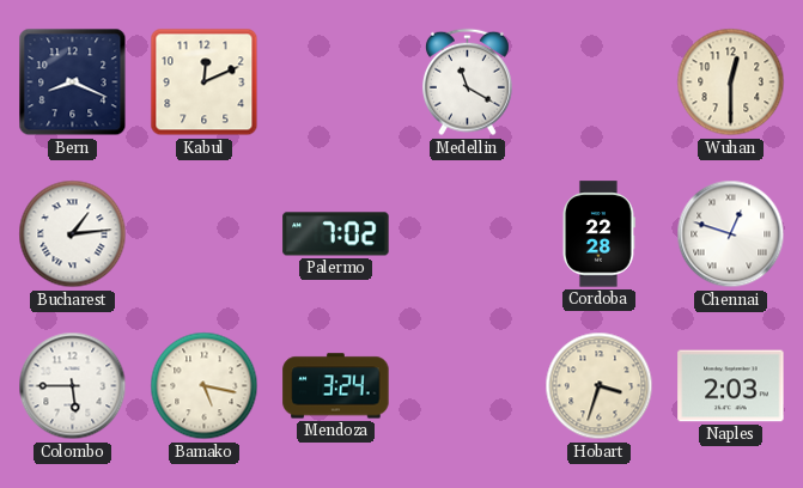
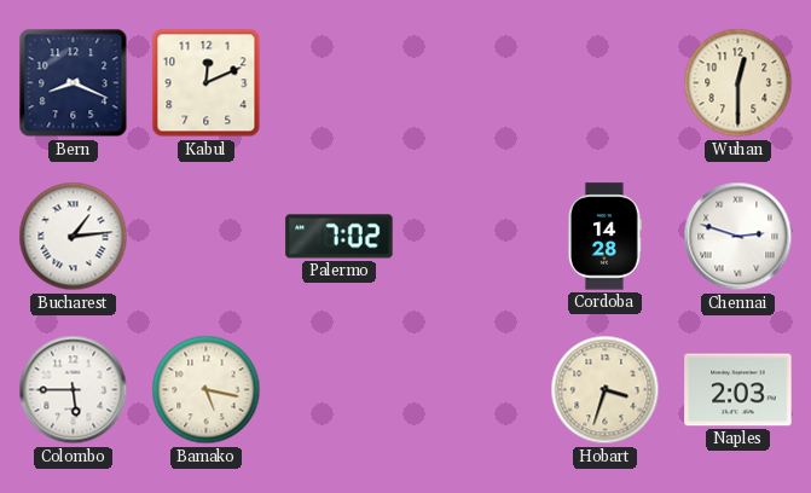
Medellin: 11:20 -> none (467, 83)
Cordoba: 22:28 -> 14:28 (604, 237)
Chennai: 12:48 -> 2:48 (738, 237)
Mendoza: 3:24 -> none (336, 386)
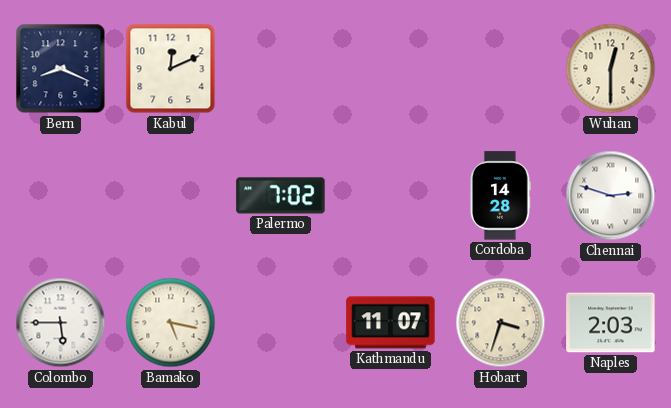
Bucharest: 1:14 -> none (74, 237)
Kathmandu: none -> 11:07 (391, 323)
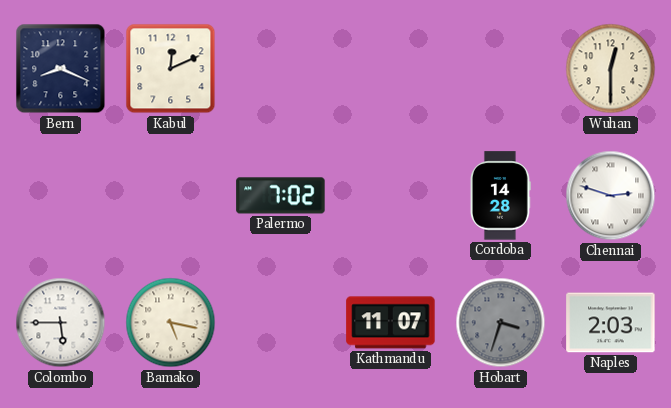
Hobart dial: cream -> grey (501, 323)
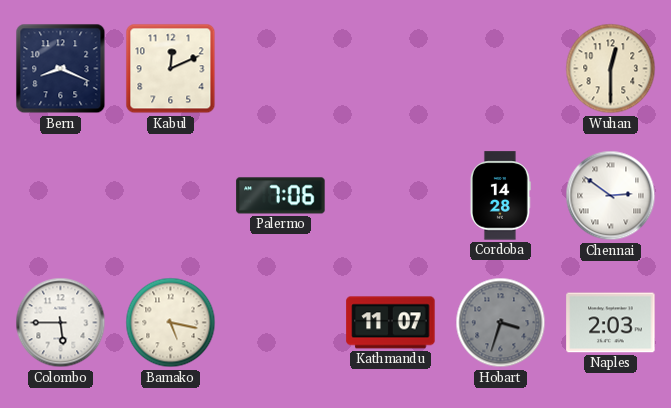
Palermo: 7:02 -> 7:06 (281, 196)
Chennai: 2:48 -> 2:51 (611, 196)
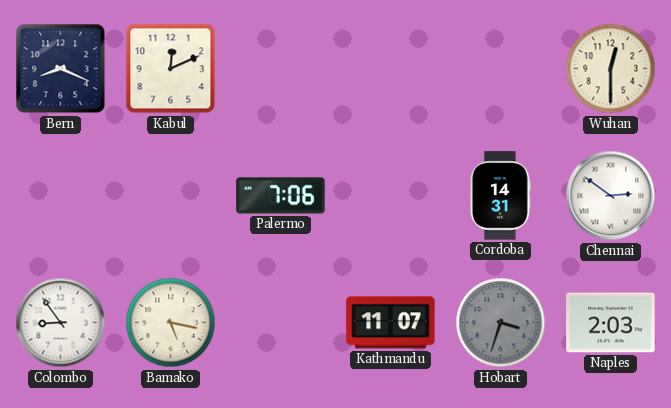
Cordoba: 14:28 -> 14:31 (500, 196)
Colombo: 5:45 -> 8:54 (61, 323)
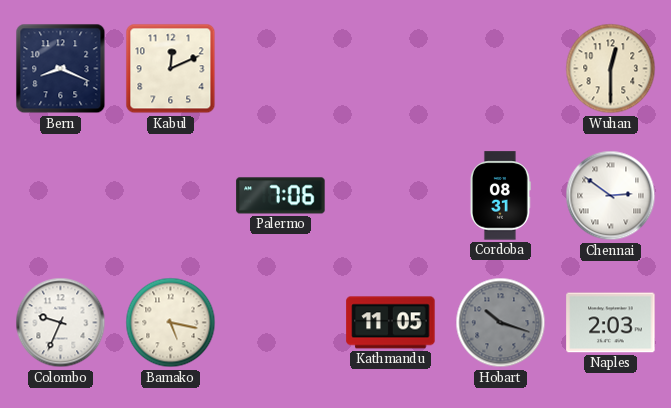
Cordoba: 14:31 -> 08:31 (500, 196)
Colombo: 8:54 -> 9:34 (61, 323)
Kathmandu: 11:07 -> 11:05 (391, 323)
Hobart: 3:33 -> 10:18 (501, 323)
